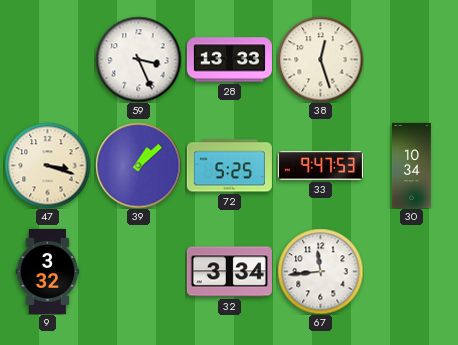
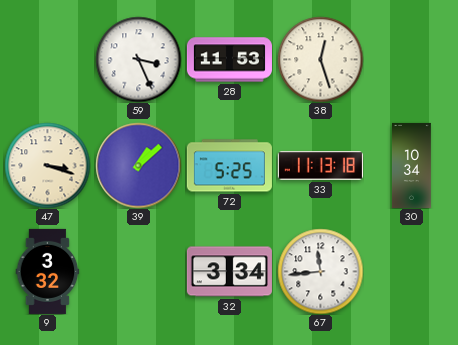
28: 13:33 -> 11:53 (229, 60)
33: 9:47 -> 11:13 (320, 166)
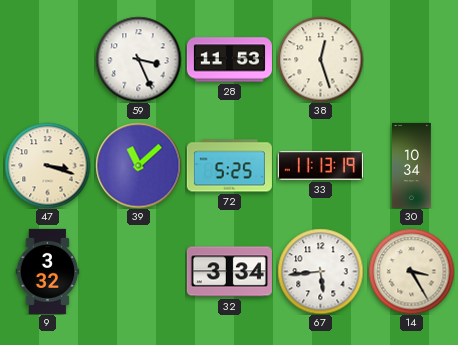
39: 1:08 -> 11:08 (138, 165)
33: 11:13:18 -> 11:13:19 (320, 166)
67: 11:44 -> 5:44 (320, 271)
14: none -> 3:25 (411, 271)
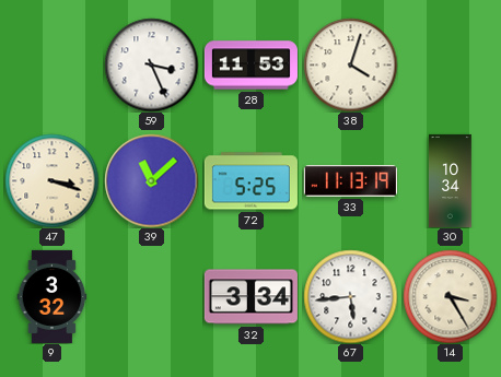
38: 12:27 -> 4:03 (350, 64)
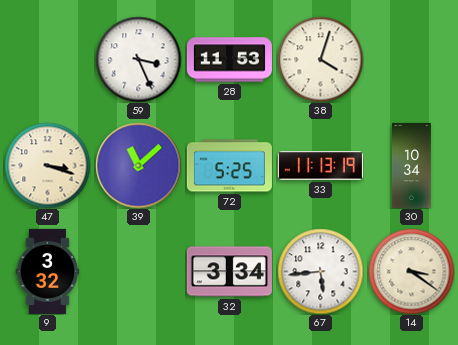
14: 3:25 -> 3:21 (411, 271)
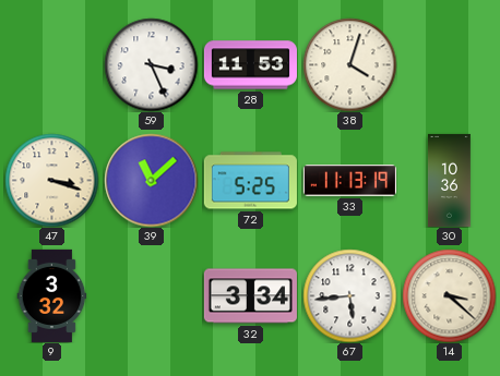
30: 10:34 -> 10:36 (450, 180)
14: 3:21 -> 3:22 (449, 295)
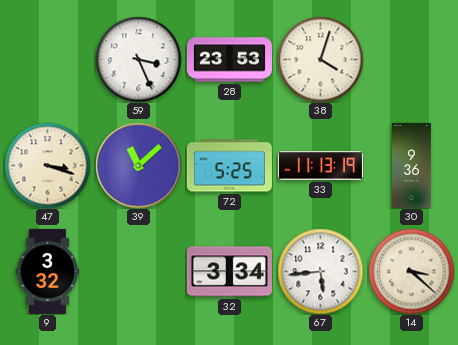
28: 11:53 -> 23:53 (229, 60)
30: 10:36 -> 9:36 (412, 165)
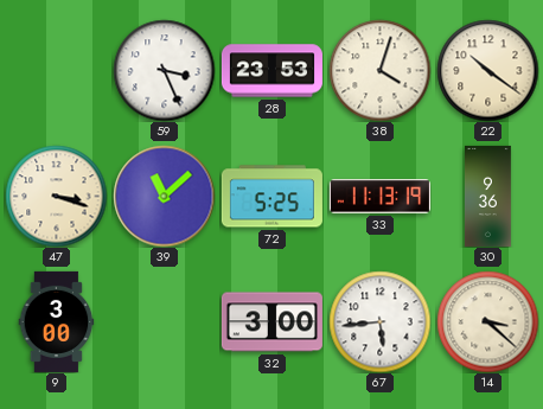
22: none -> 10:21 (487, 70)
9: 3:32 -> 3:00 (57, 321)
32: 3:34 -> 3:00 (271, 322)
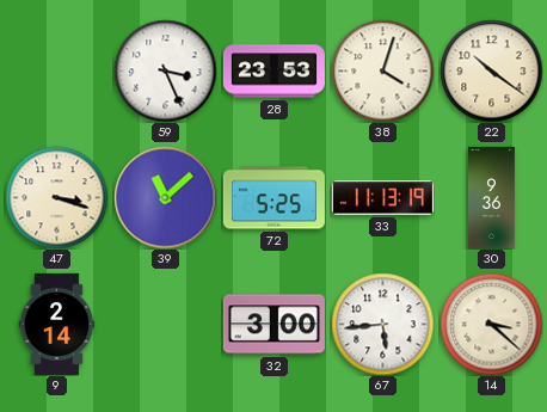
9: 3:00 -> 2:14 (57, 324)
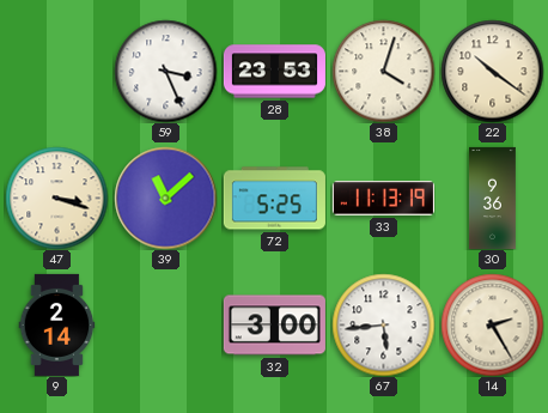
14: 3:22 -> 2:25 (492, 324)
